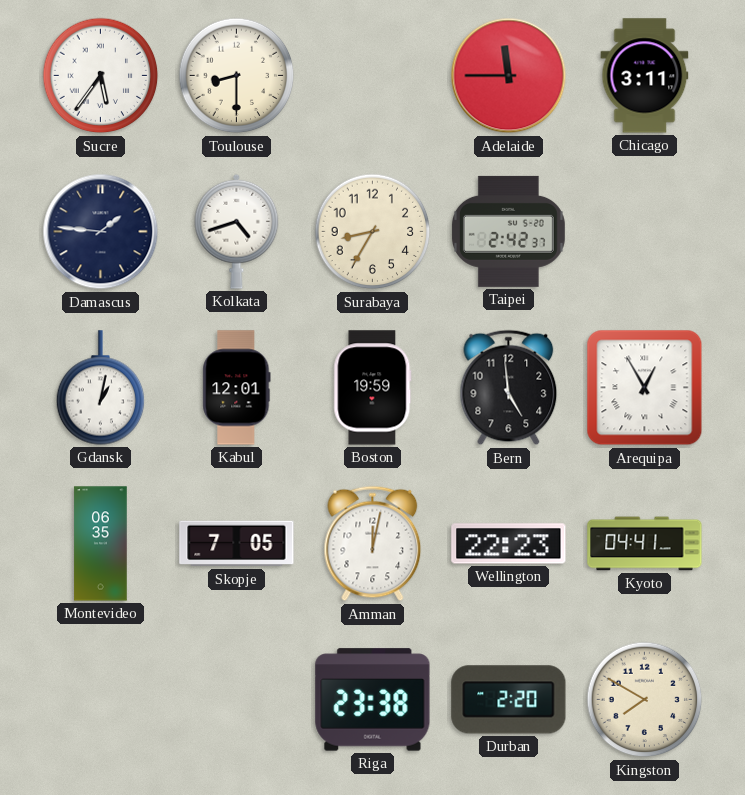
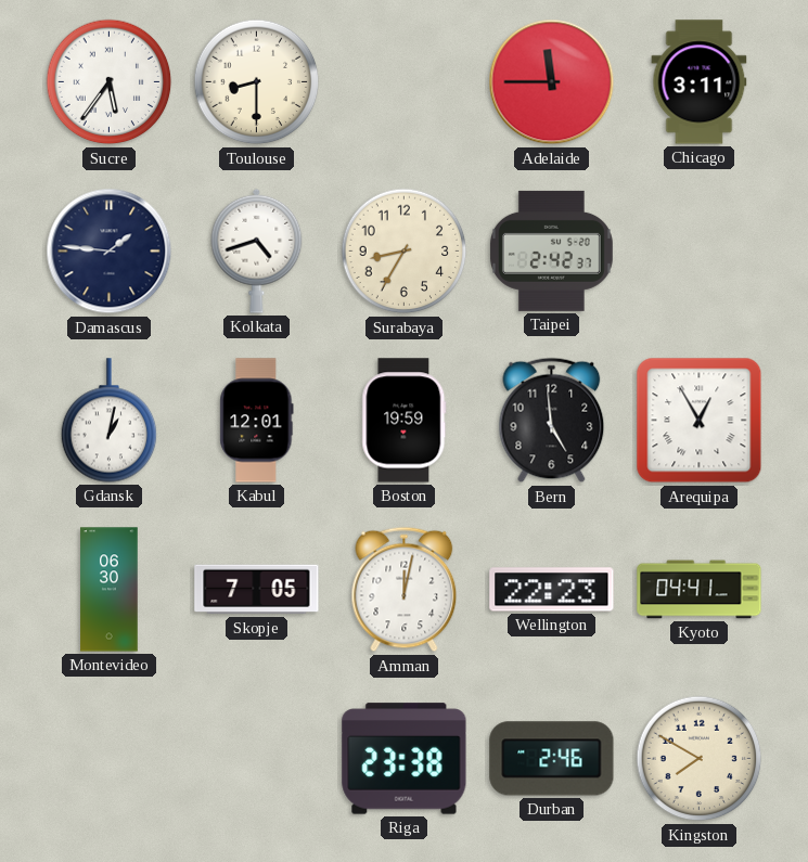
Montevideo: 06:35 -> 06:30 (110, 590)
Durban: 2:20 -> 2:46 (552, 759)
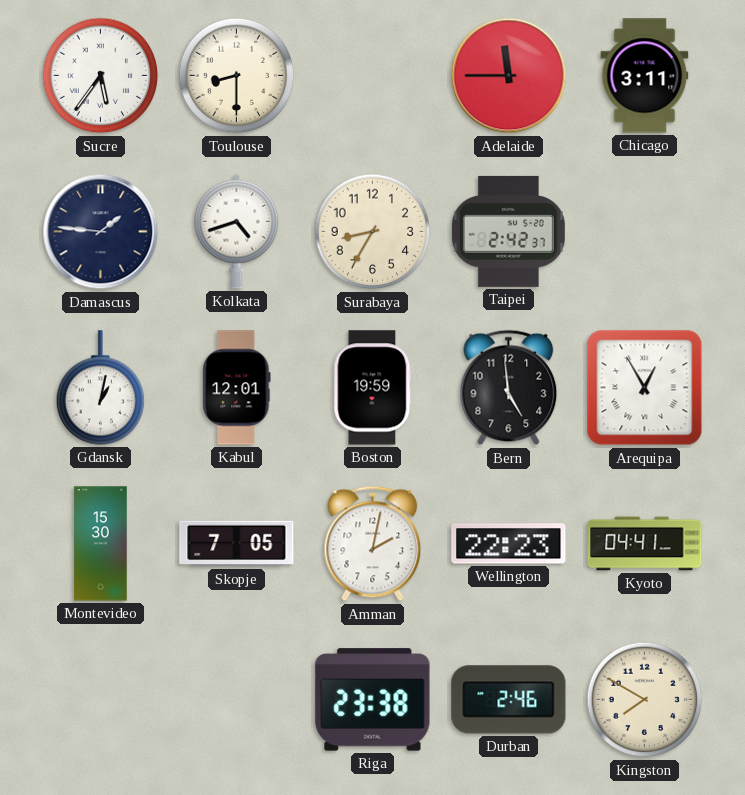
Montevideo: 06:30 -> 15:30 (101, 544)
Amman: 12:02 -> 2:02 (373, 544)
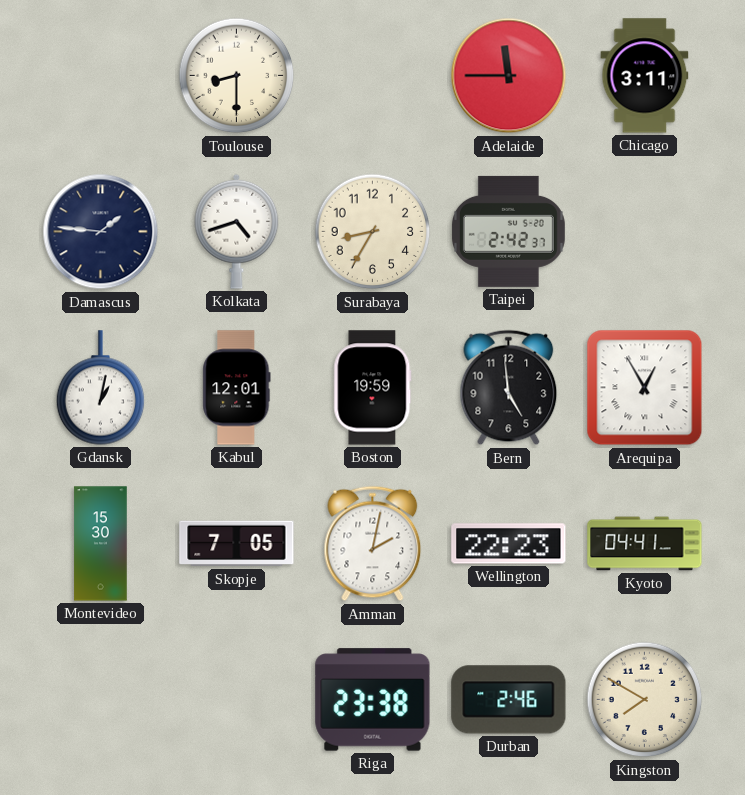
Sucre: 5:36 -> none (101, 76)
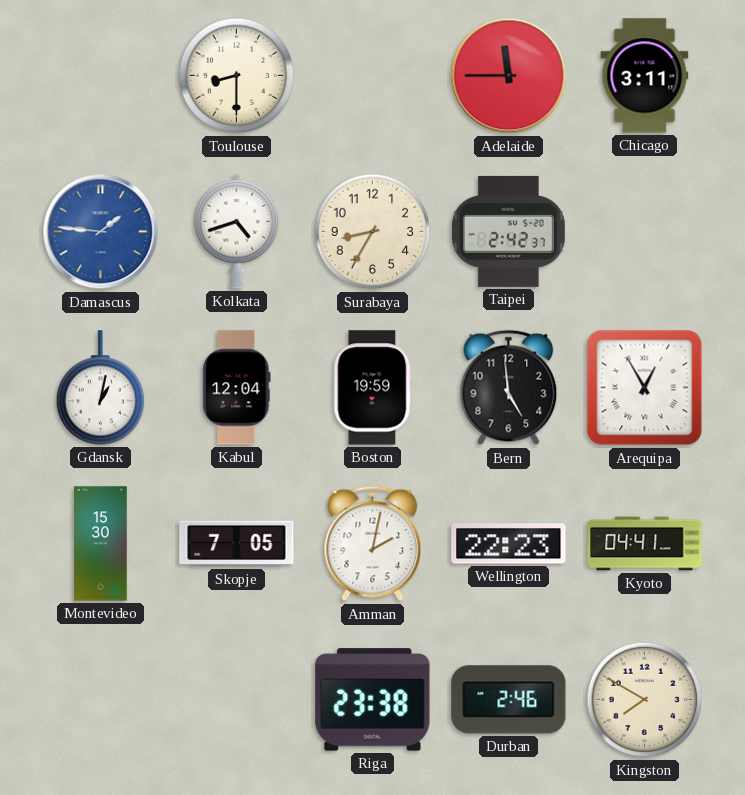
Damascus dial: navy -> blue (101, 232)
Kabul: 12:01 -> 12:04 (237, 388)
